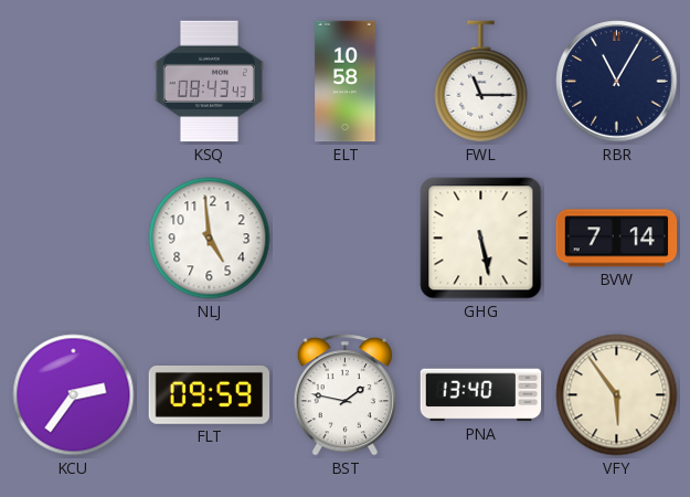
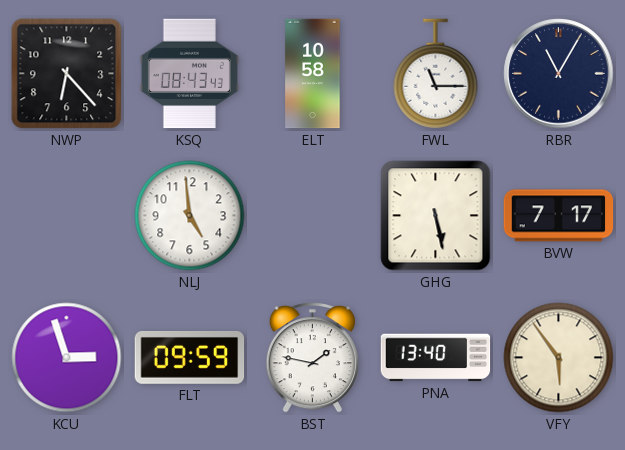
NWP: none -> 6:23 (67, 74)
BVW: 7:14 -> 7:17 (559, 216)
KCU: 2:36 -> 2:57 (67, 358)
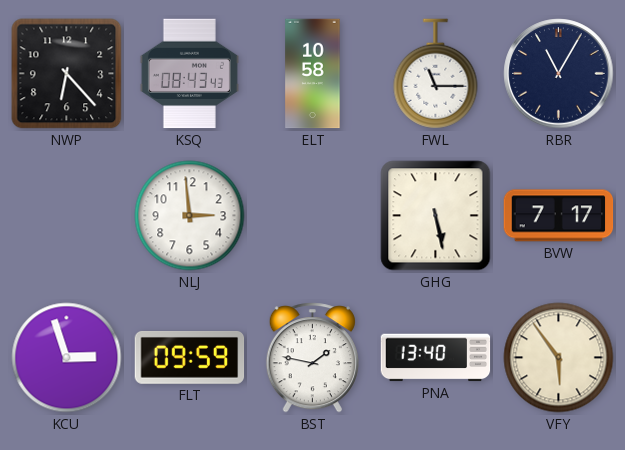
NLJ: 4:59 -> 2:59 (190, 216)
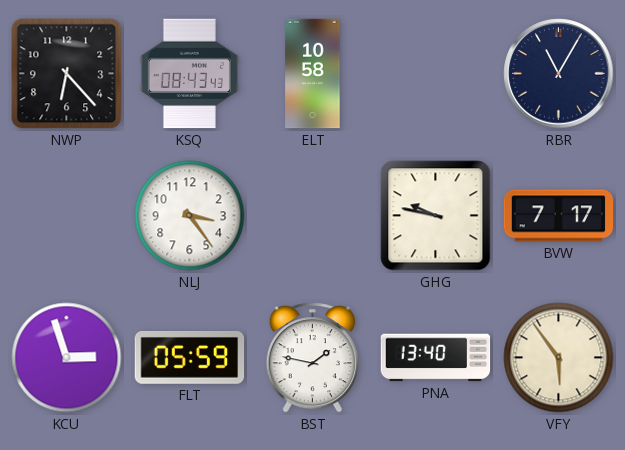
FWL: 11:15 -> none (436, 74)
NLJ: 2:59 -> 3:24 (190, 216)
GHG: 5:28 -> 9:47 (436, 216)
FLT: 09:59 -> 05:59 (190, 358)
